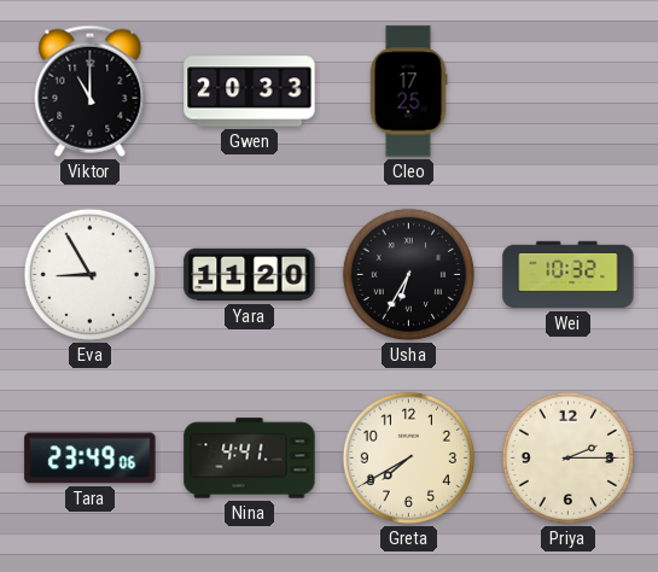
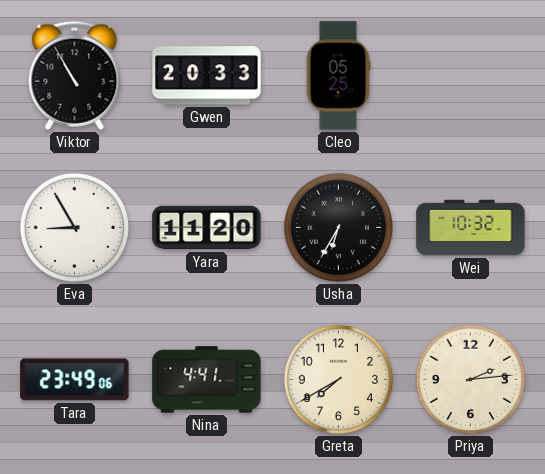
Viktor: 11:00 -> 10:55 (75, 75)
Cleo: 17:25 -> 05:25 (338, 76)
Priya: 2:15 -> 2:14 (470, 379)
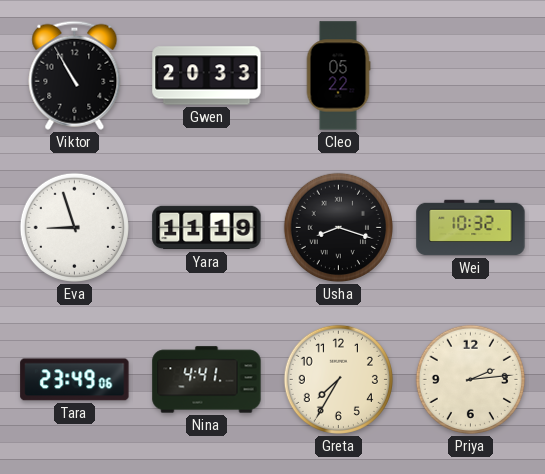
Cleo: 05:25 -> 05:22 (338, 76)
Eva: 8:55 -> 8:57 (74, 227)
Yara: 11:20 -> 11:19 (207, 228)
Usha: 6:35 -> 8:18 (338, 227)
Greta: 7:40 -> 7:35 (338, 379)
